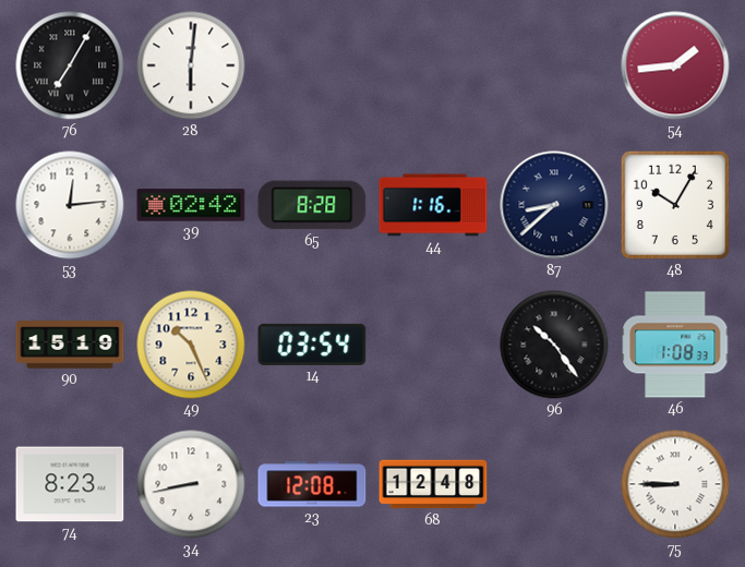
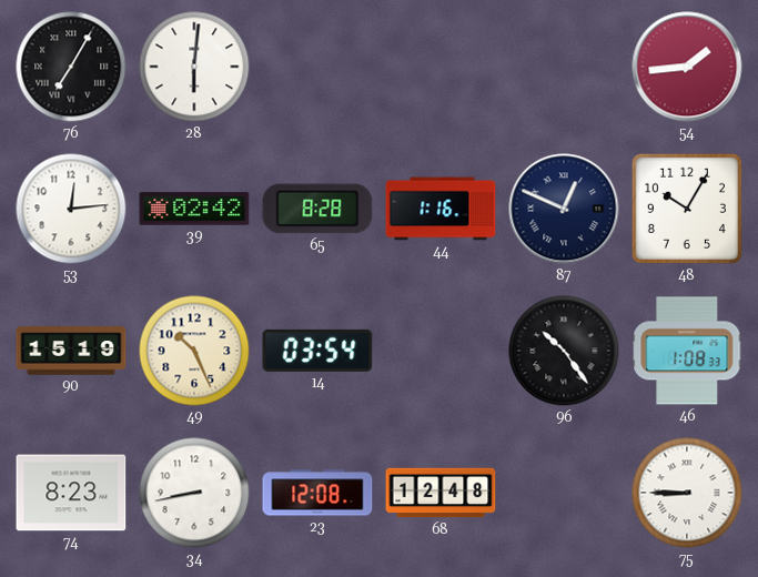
87: 8:38 -> 12:49 (564, 209)
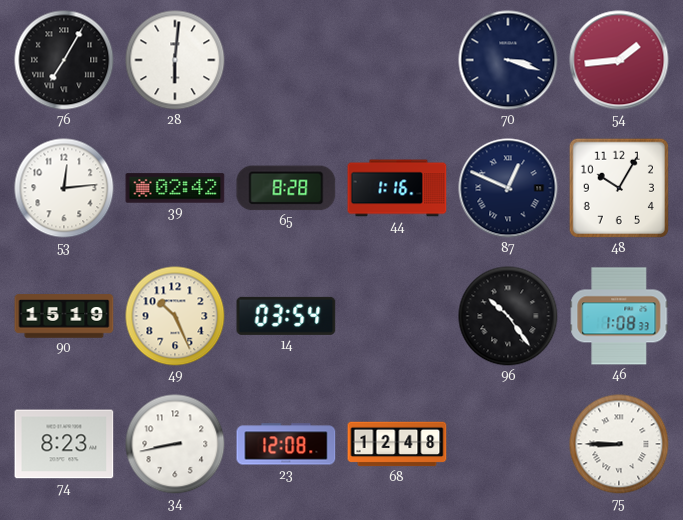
70: none -> 3:18 (508, 60)
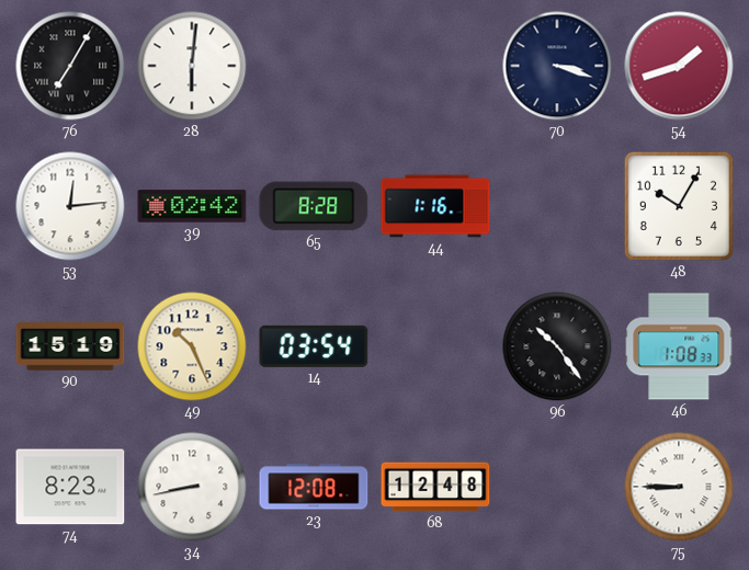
54: 1:44 -> 1:42 (679, 66)
87: 12:49 -> none (508, 188)
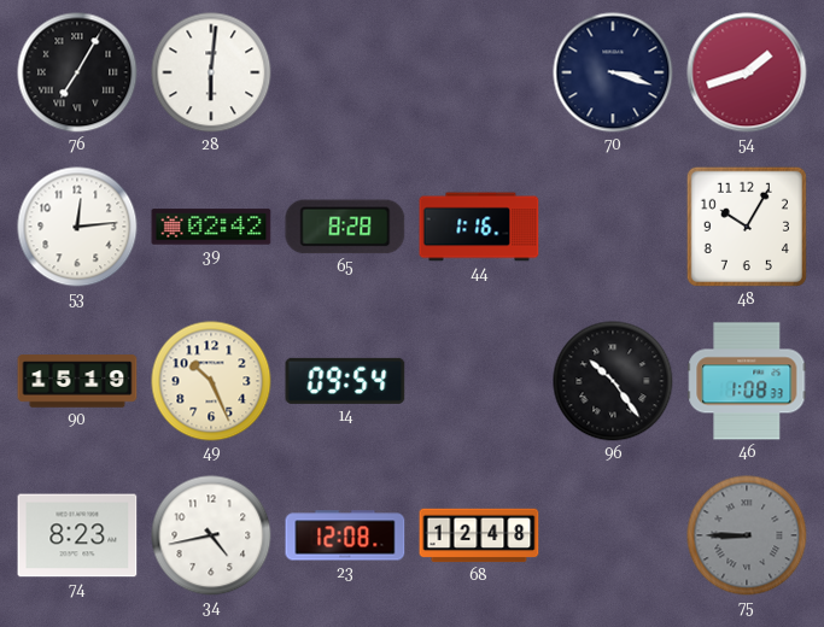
14: 03:54 -> 09:54 (345, 381)
34: 8:43 -> 4:43 (211, 535)
75 dial: white -> grey (747, 535)
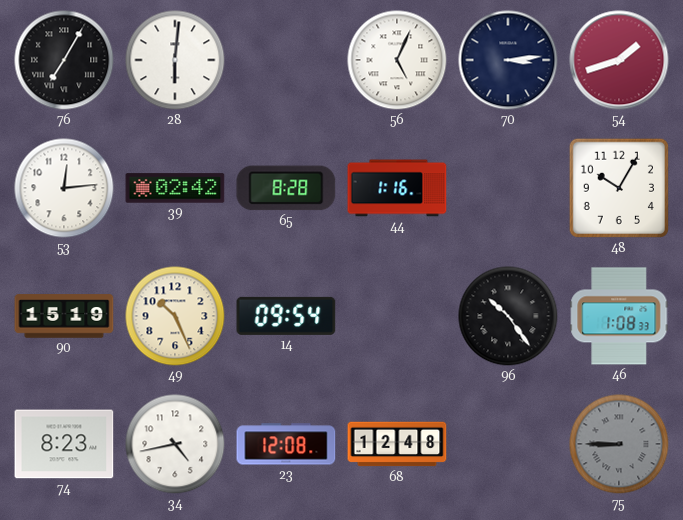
56: none -> 5:04 (397, 60)
70: 3:18 -> 3:14 (508, 60)
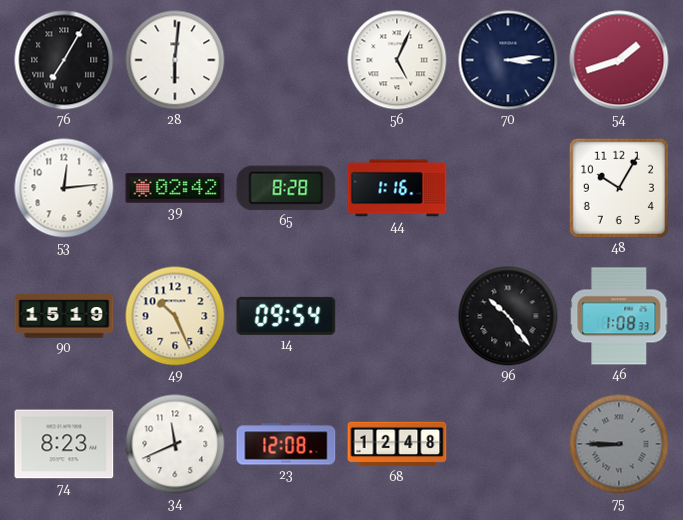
34: 4:43 -> 11:41 (175, 444)
